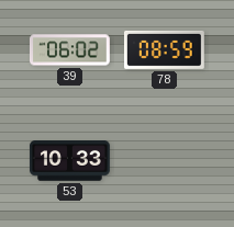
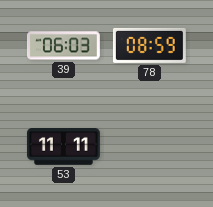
39: 06:02 -> 06:03 (63, 46)
53: 10:33 -> 11:11 (63, 147)
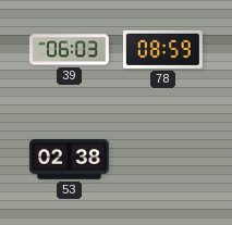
53: 11:11 -> 02:38 (69, 160)
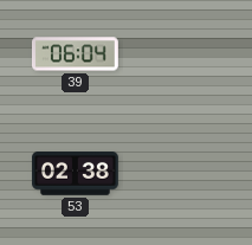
39: 06:03 -> 06:04 (75, 54)
78: 08:59 -> none (162, 49)
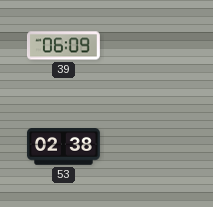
39: 06:04 -> 06:09 (63, 46)
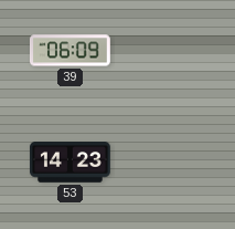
53: 02:38 -> 14:23 (70, 163)
